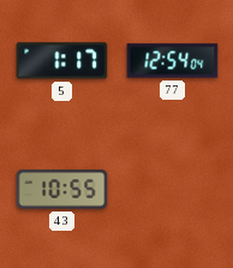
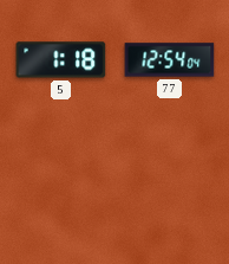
5: 1:17 -> 1:18 (61, 60)
43: 10:55 -> none (62, 190)
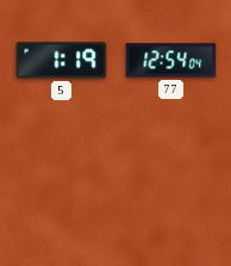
5: 1:18 -> 1:19 (62, 61)
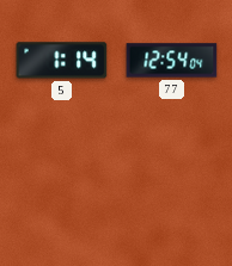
5: 1:19 -> 1:14 (62, 61)
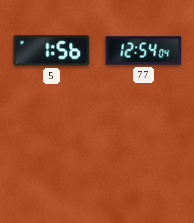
5: 1:14 -> 1:56 (52, 51)
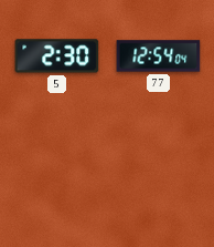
5: 1:56 -> 2:30 (57, 56)
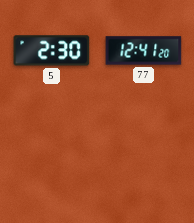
77: 12:54 -> 12:41 (144, 51)
